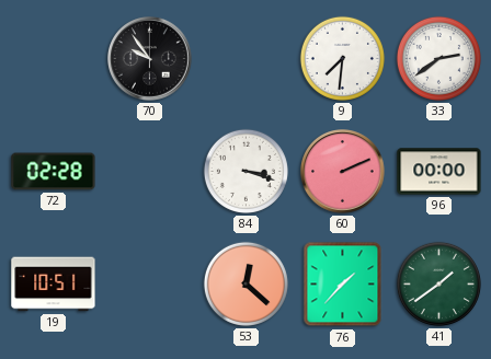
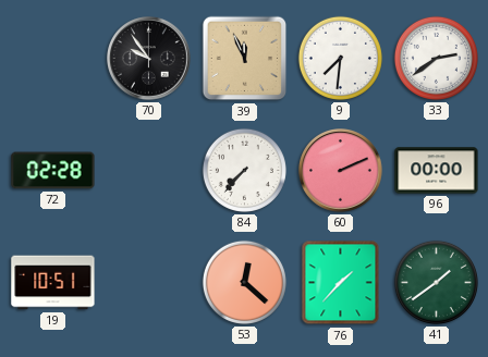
39: none -> 11:56 (245, 59)
84: 3:18 -> 7:37 (244, 170)
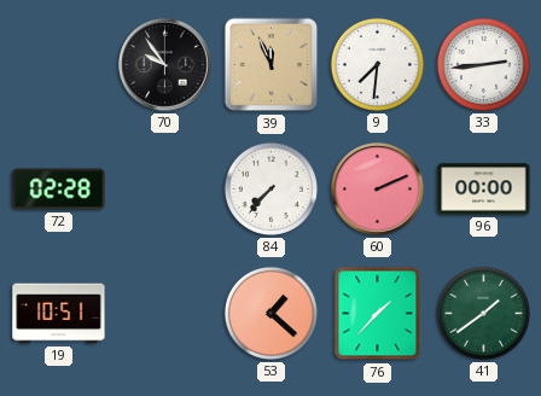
33: 2:39 -> 2:44 (483, 64)
53: 12:22 -> 1:22 (270, 313)
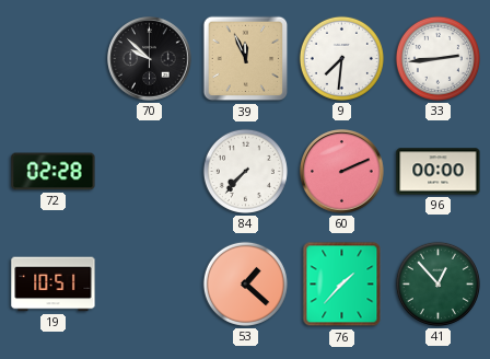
70: 9:54 -> 9:52 (150, 59)
41: 1:39 -> 12:53 (437, 283)
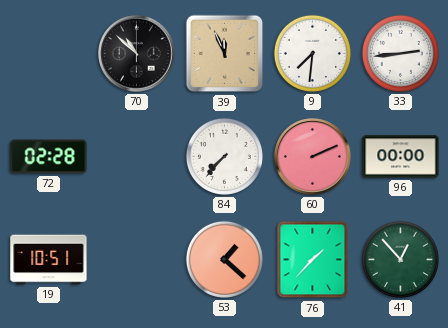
70: 9:52 -> 10:52 (137, 54)
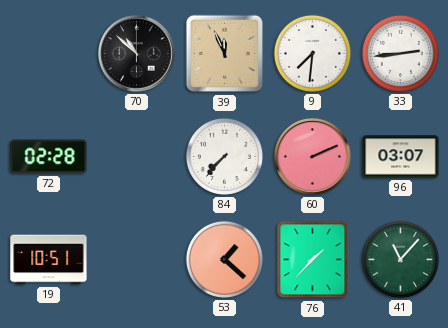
96: 00:00 -> 03:07 (401, 157)
41: 12:53 -> 11:07 (400, 259)
